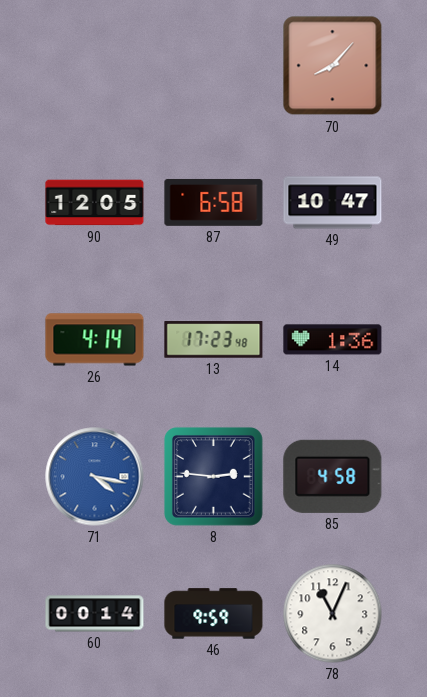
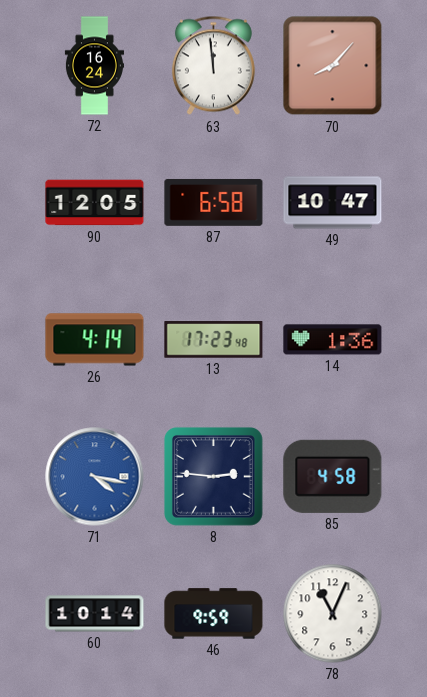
72: none -> 16:24 (94, 66)
63: none -> 11:59 (213, 66)
60: 00:14 -> 10:14 (95, 614)
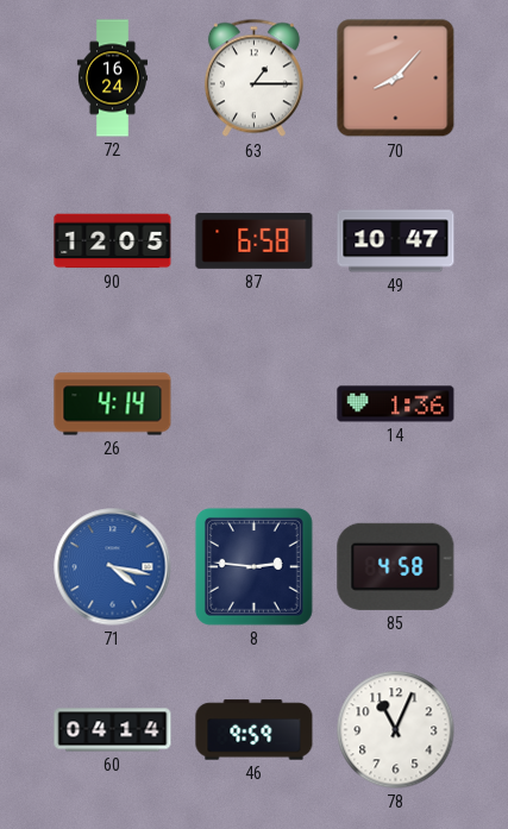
63: 11:59 -> 1:15 (253, 78)
13: 17:23 -> none (214, 340)
60: 10:14 -> 04:14 (113, 730)
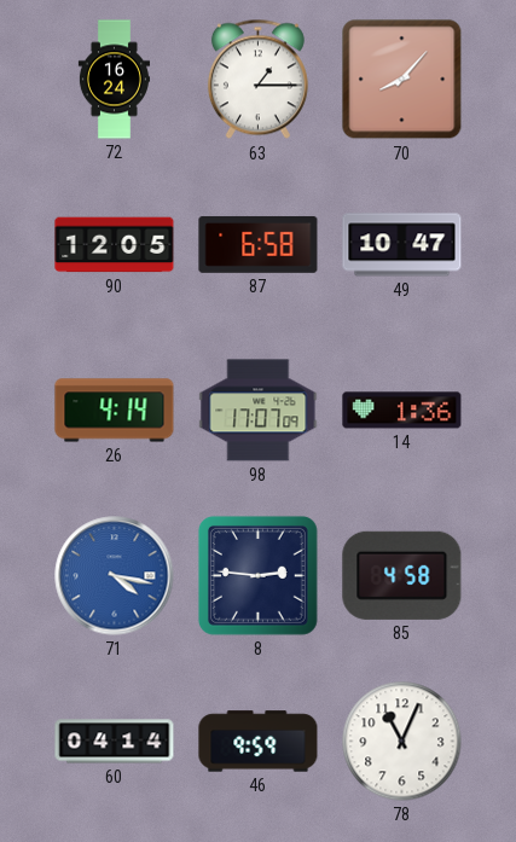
98: none -> 17:07 (259, 411)
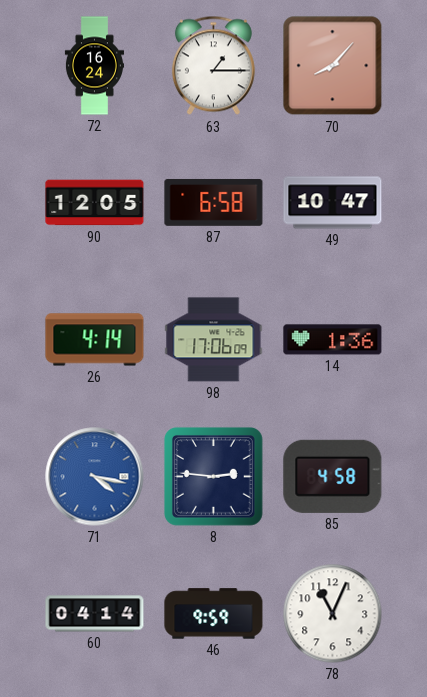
98: 17:07 -> 17:06 (214, 340)
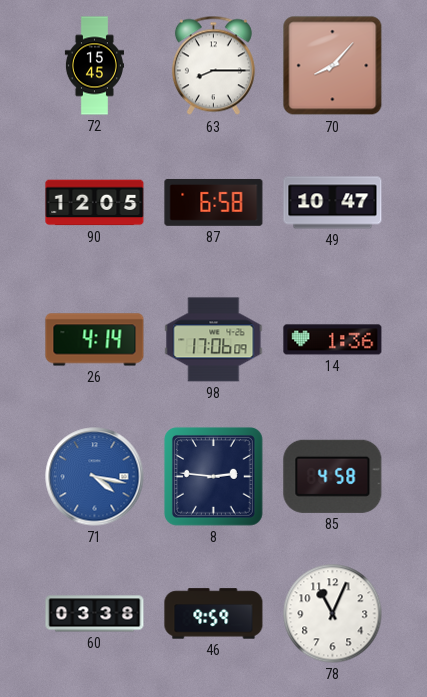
72: 16:24 -> 15:45 (94, 66)
63: 1:15 -> 8:15 (213, 66)
60: 04:14 -> 03:38 (95, 614)
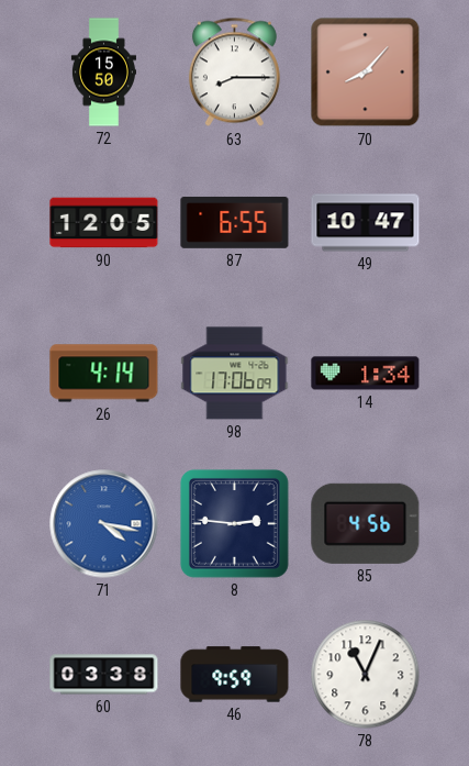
72: 15:45 -> 15:50 (103, 73)
87: 6:58 -> 6:55 (235, 222)
14: 1:36 -> 1:34 (366, 374)
85: 4:58 -> 4:56 (366, 523)
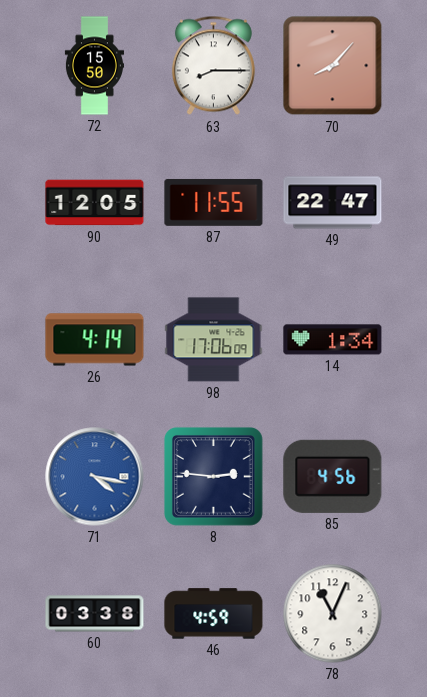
87: 6:55 -> 11:55 (214, 202)
49: 10:47 -> 22:47 (333, 203)
46: 9:59 -> 4:59 (214, 614)
